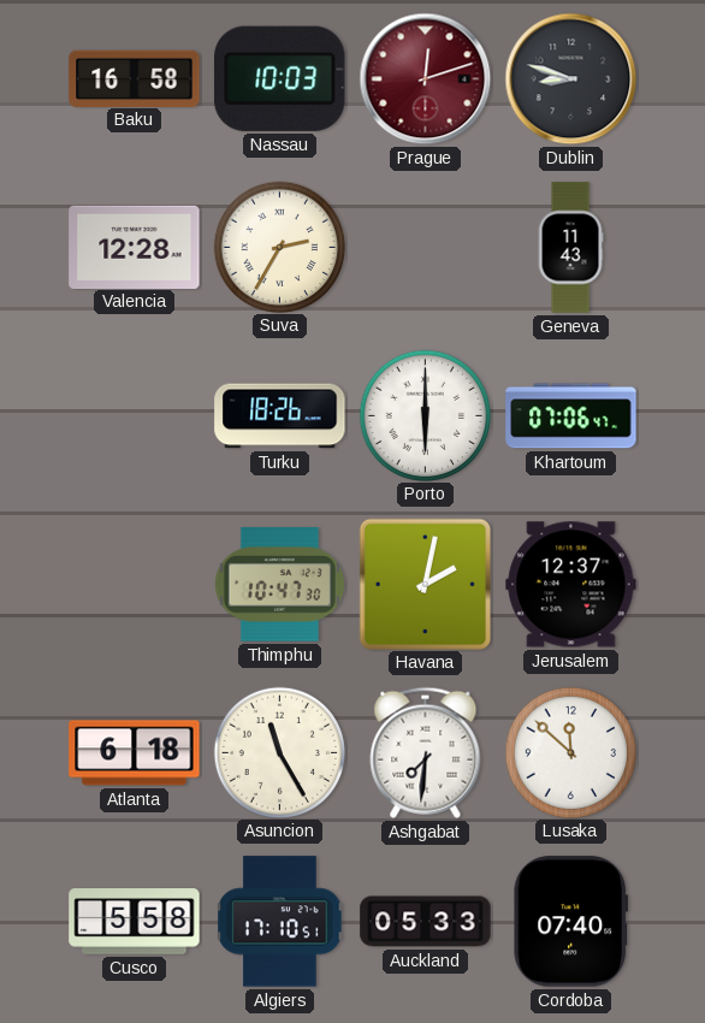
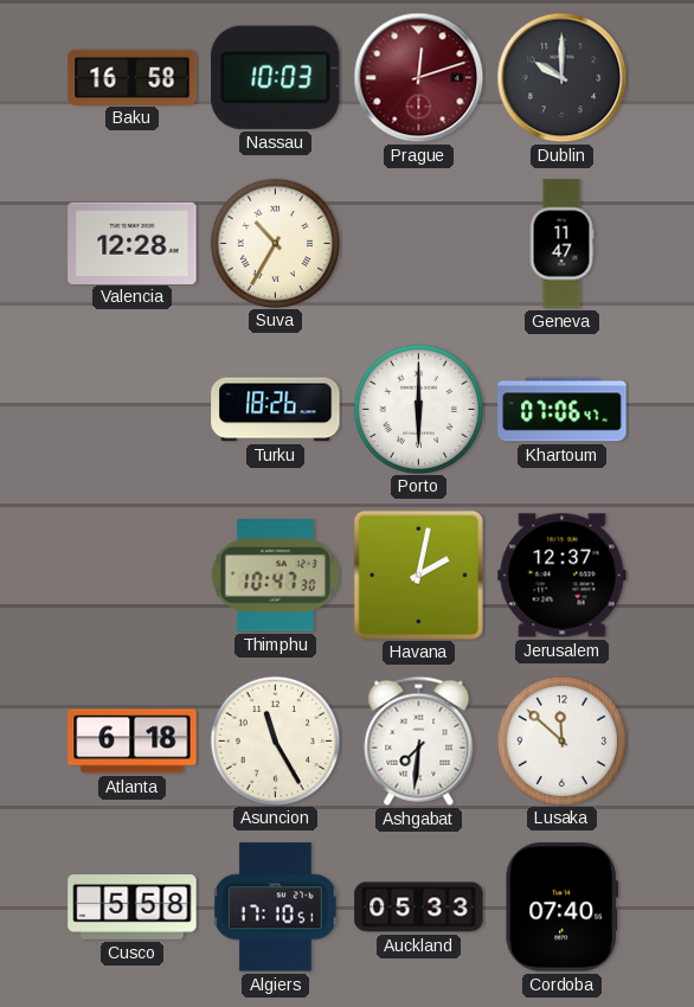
Dublin: 8:48 -> 10:00 (563, 78)
Suva: 2:35 -> 10:35 (275, 243)
Geneva: 11:43 -> 11:47 (561, 244)
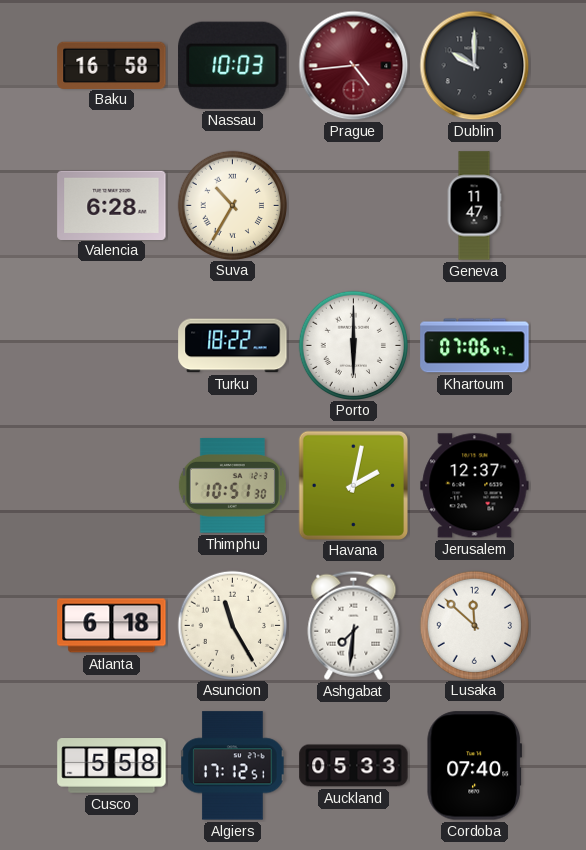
Prague: 12:12 -> 4:44 (354, 66)
Valencia: 12:28 -> 6:28 (112, 205)
Turku: 18:26 -> 18:22 (233, 346)
Thimphu: 10:47 -> 10:51 (232, 486)
Algiers: 17:10 -> 17:12 (233, 766)
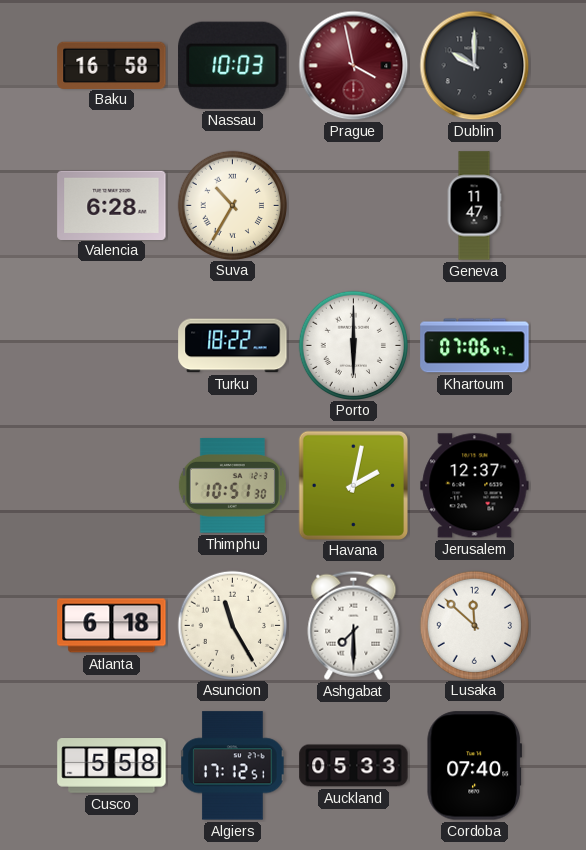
Prague: 4:44 -> 3:58 (354, 66)
Ashgabat: 7:31 -> 7:30 (354, 625)
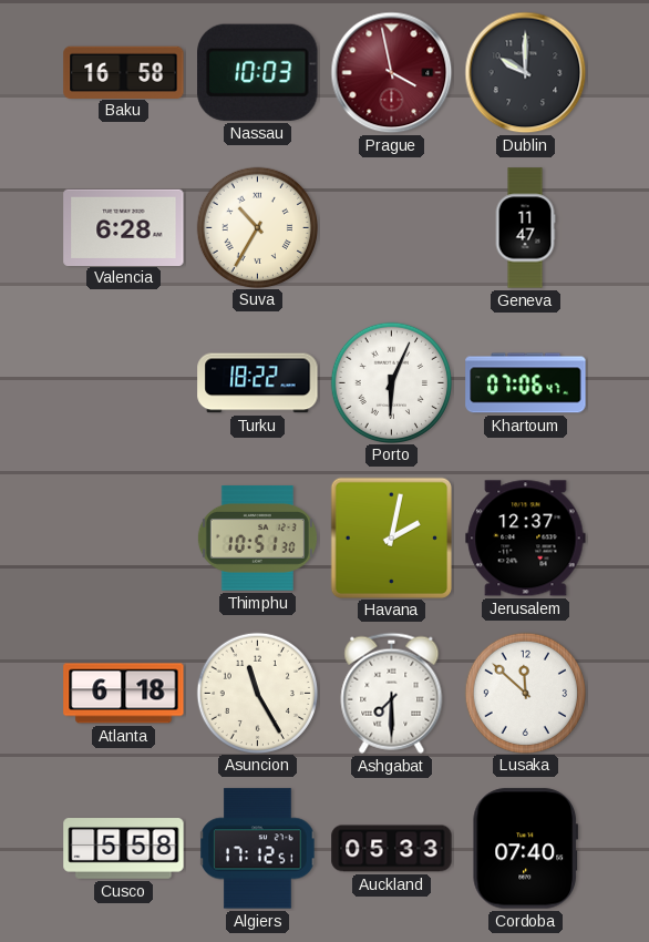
Porto: 6:00 -> 6:04 (391, 382)
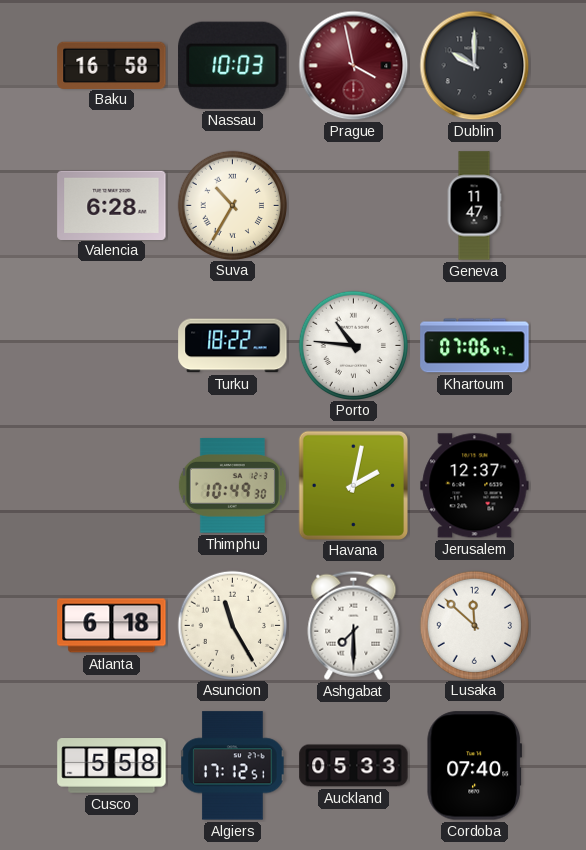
Porto: 6:04 -> 10:46 (353, 345)
Thimphu: 10:51 -> 10:49 (232, 486)
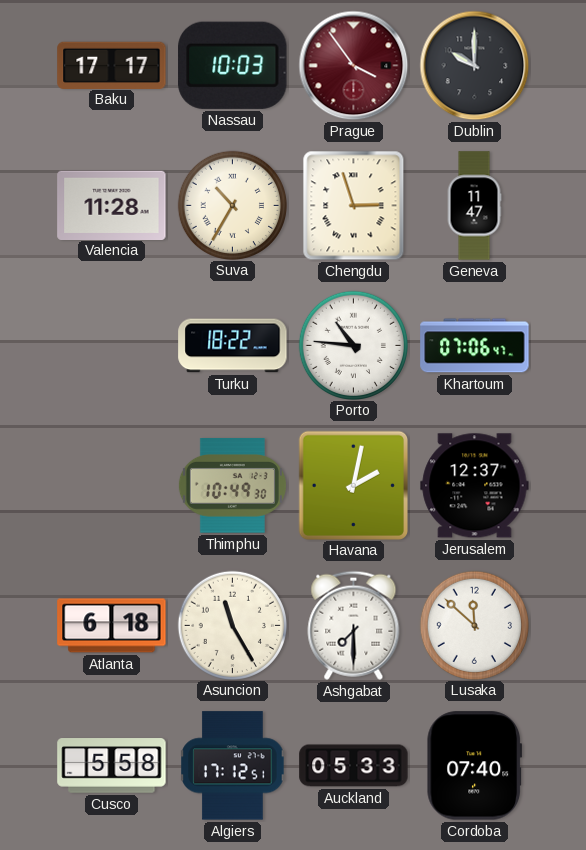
Baku: 16:58 -> 17:17 (112, 65)
Prague: 3:58 -> 3:54 (354, 66)
Valencia: 6:28 -> 11:28 (112, 205)
Chengdu: none -> 2:57 (354, 206)
